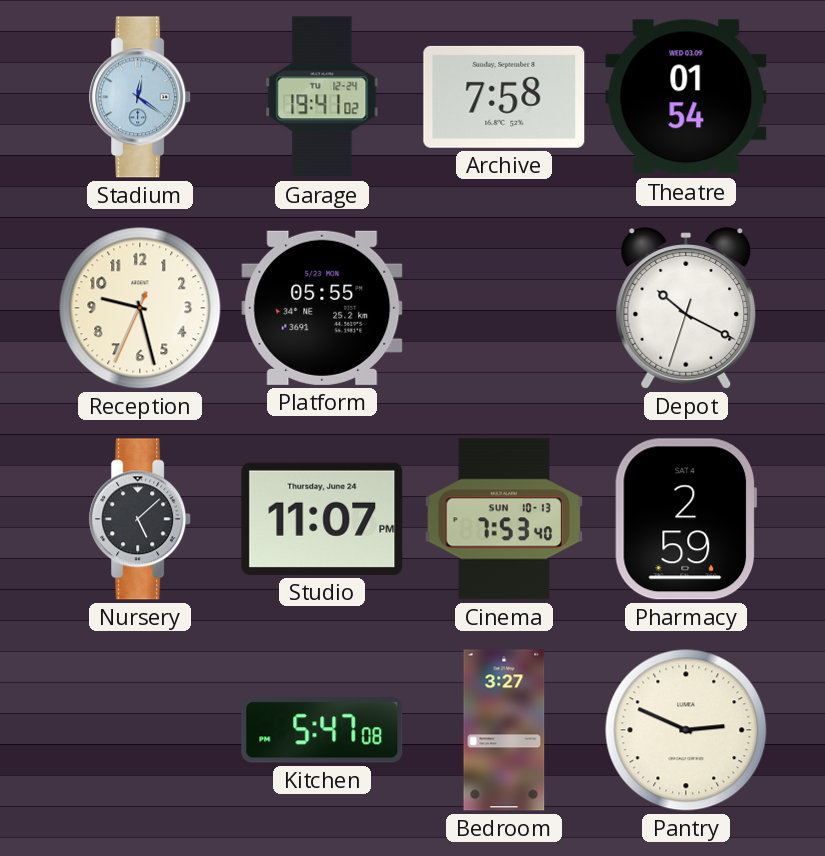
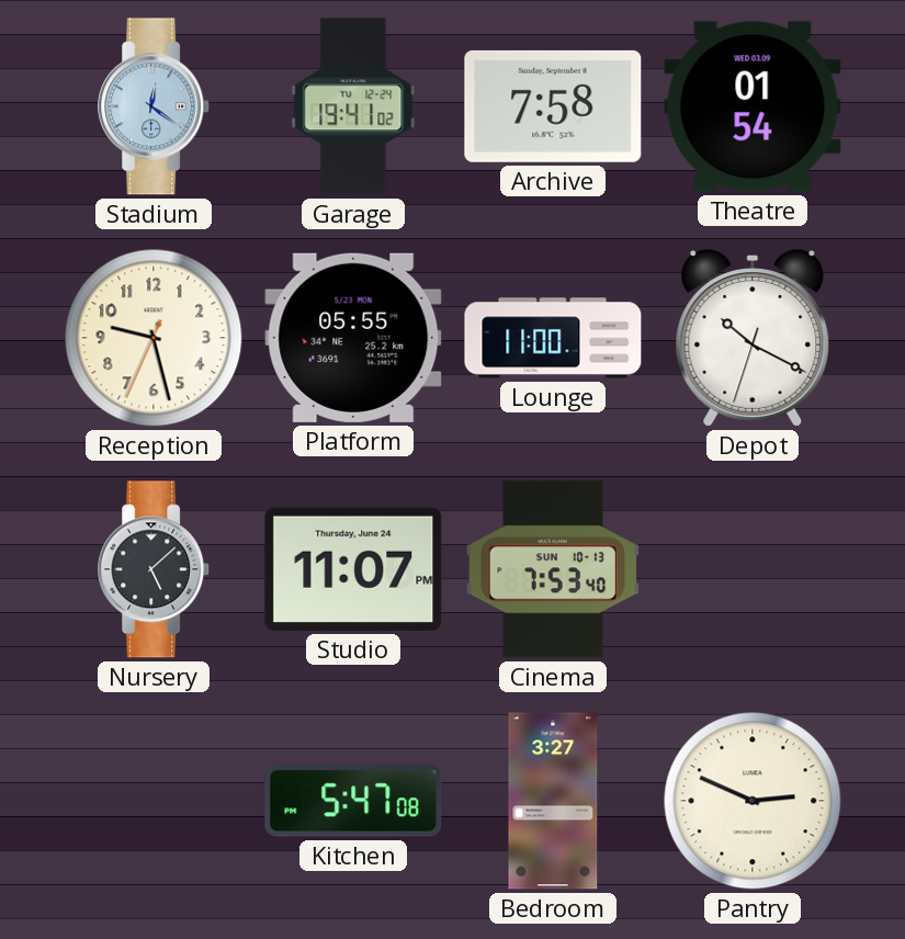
Lounge: none -> 11:00 (553, 338)
Pharmacy: 2:59 -> none (686, 519)
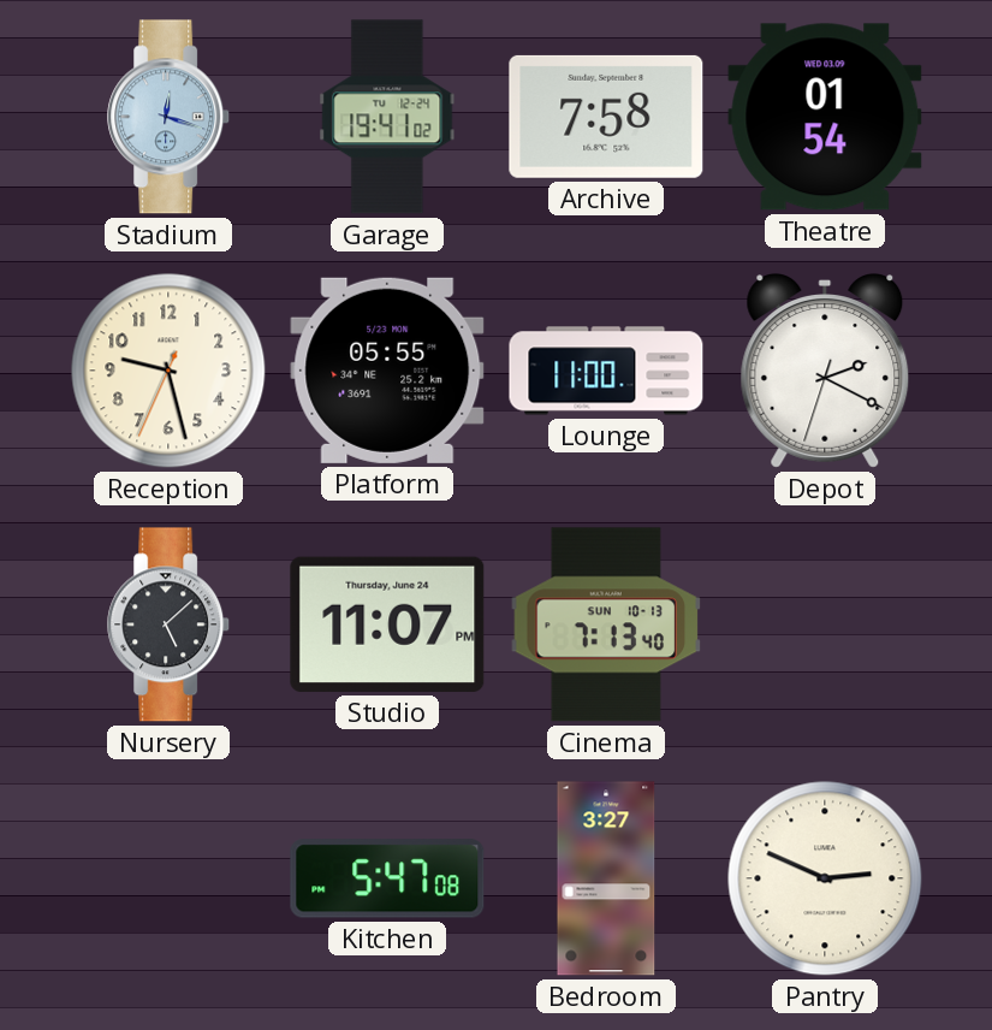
Stadium: 12:21 -> 12:18 (170, 117)
Depot: 10:19 -> 2:19 (825, 371)
Cinema: 7:53 -> 7:13 (606, 624)
